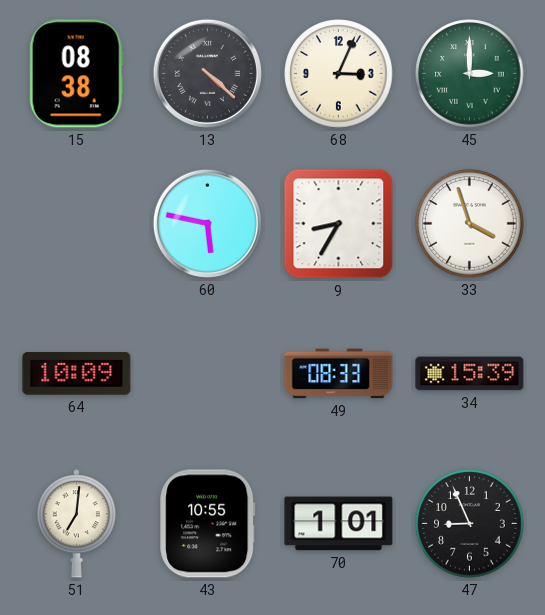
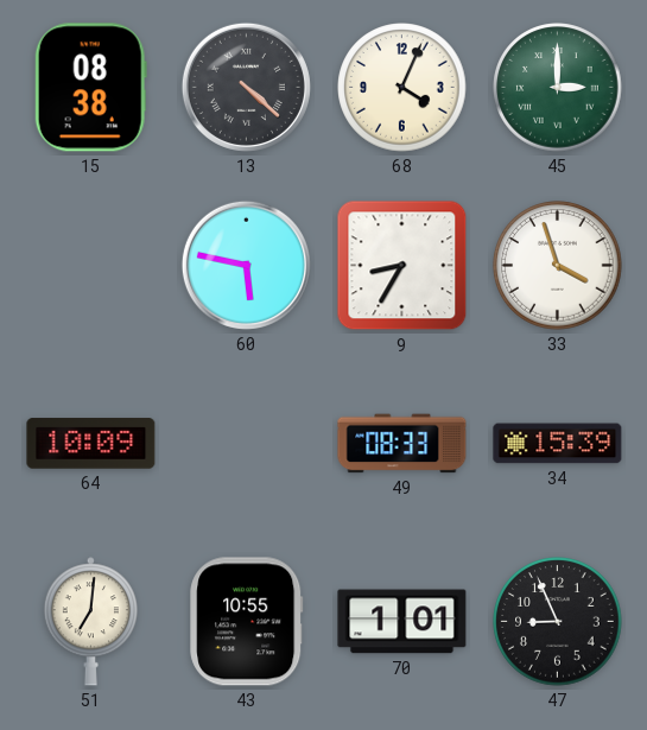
68: 3:04 -> 4:04 (402, 88)
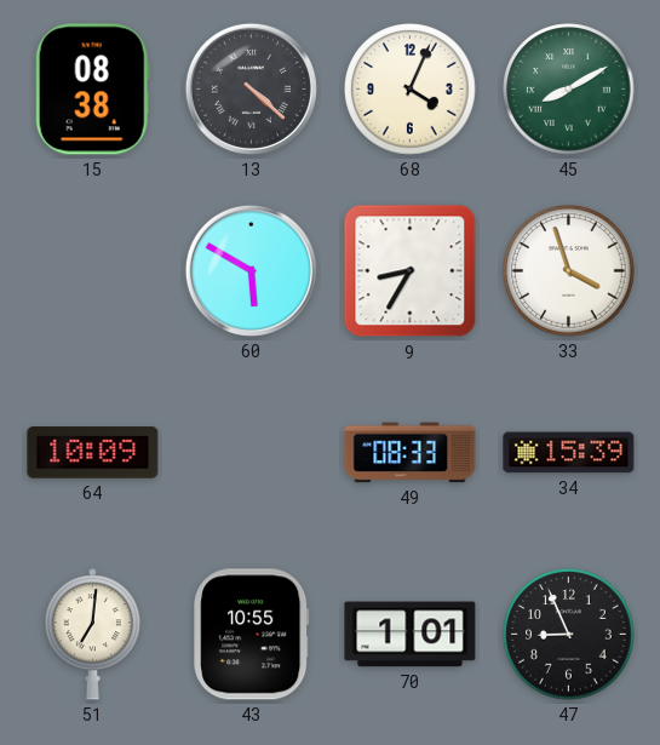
45: 3:00 -> 8:10 (569, 90)
60: 5:47 -> 5:50 (251, 270)
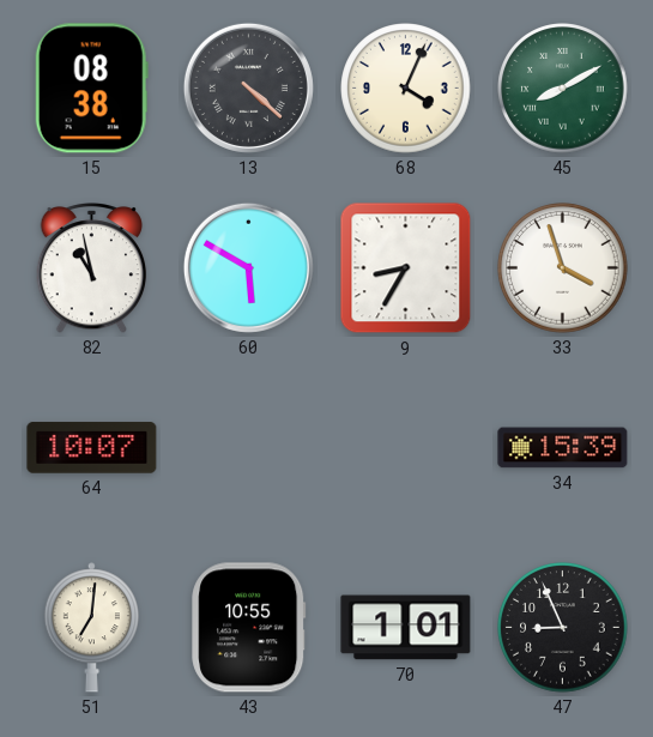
82: none -> 10:58 (92, 268)
64: 10:09 -> 10:07 (92, 448)
49: 08:33 -> none (411, 453)
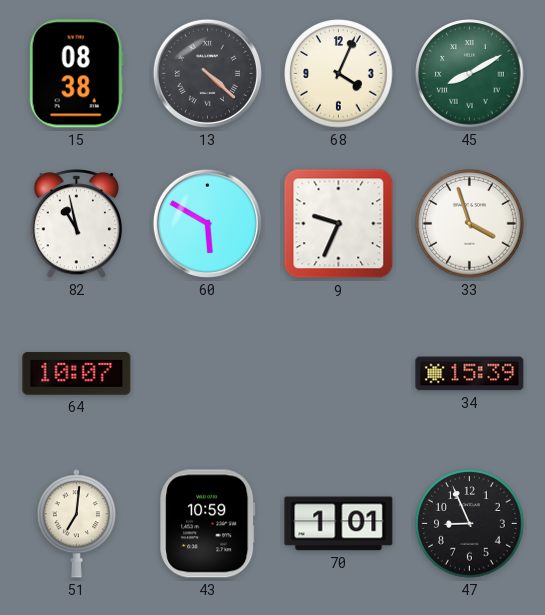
9: 8:35 -> 9:34 (339, 224)
43: 10:55 -> 10:59 (208, 524)
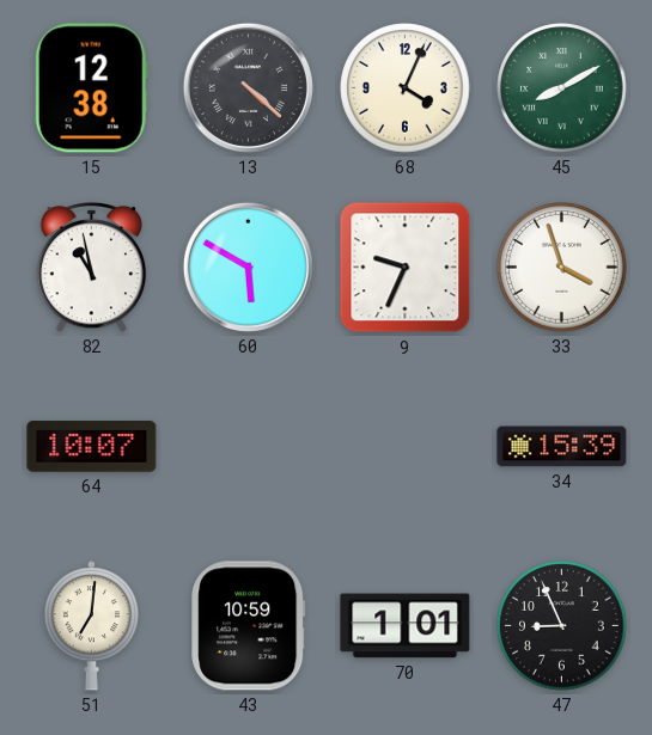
15: 08:38 -> 12:38 (91, 88)
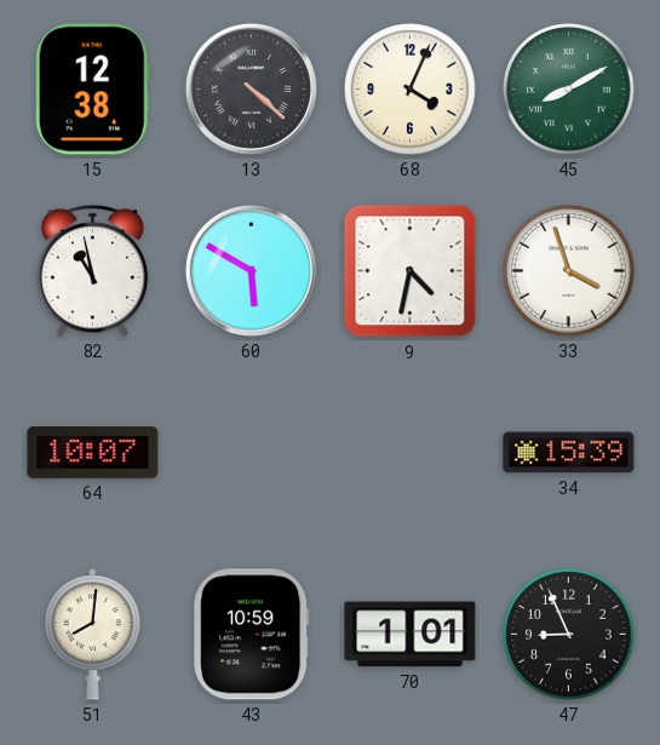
9: 9:34 -> 4:32 (411, 271)
51: 7:01 -> 8:01 (92, 635)
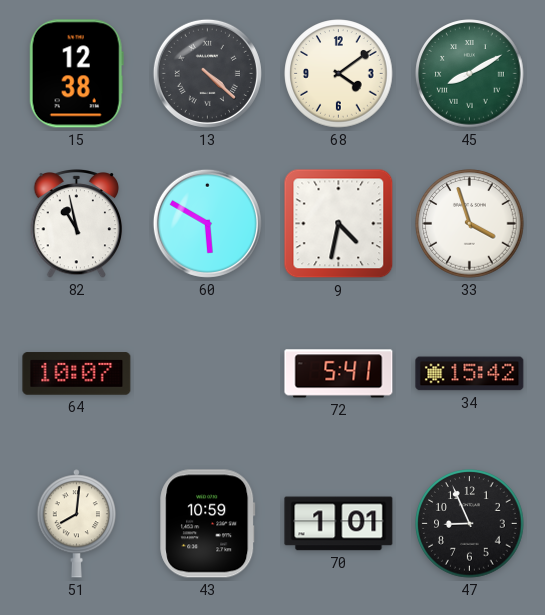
68: 4:04 -> 4:09 (339, 74)
72: none -> 5:41 (339, 374)
34: 15:39 -> 15:42 (470, 374)
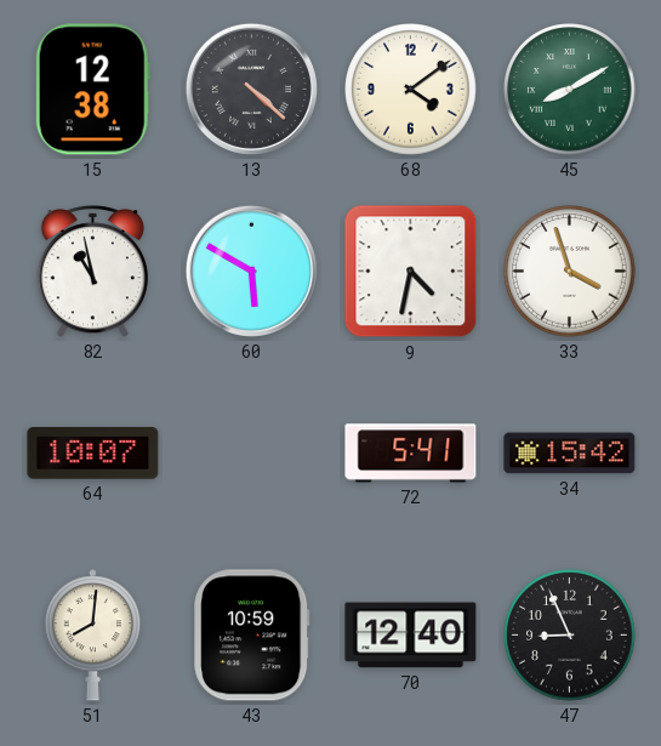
70: 1:01 -> 12:40 (411, 636)
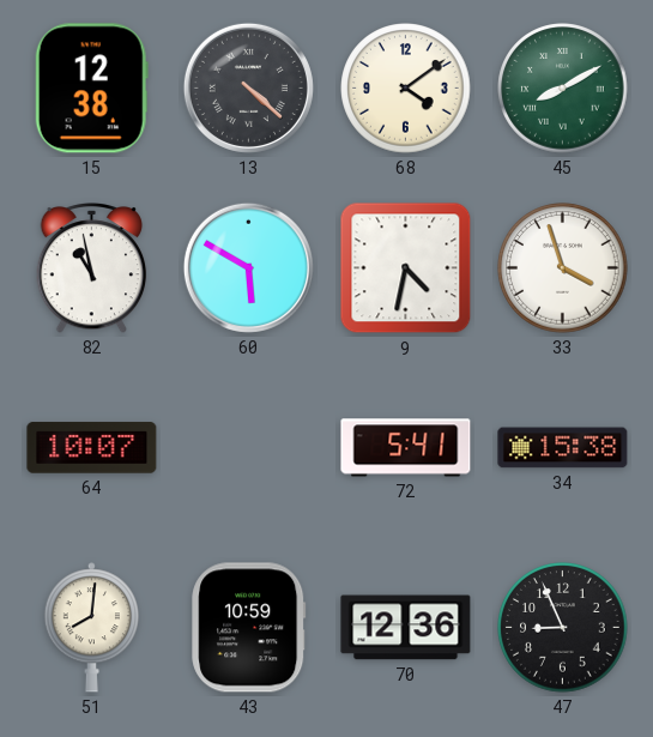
34: 15:42 -> 15:38 (563, 448)
70: 12:40 -> 12:36 (406, 628)
